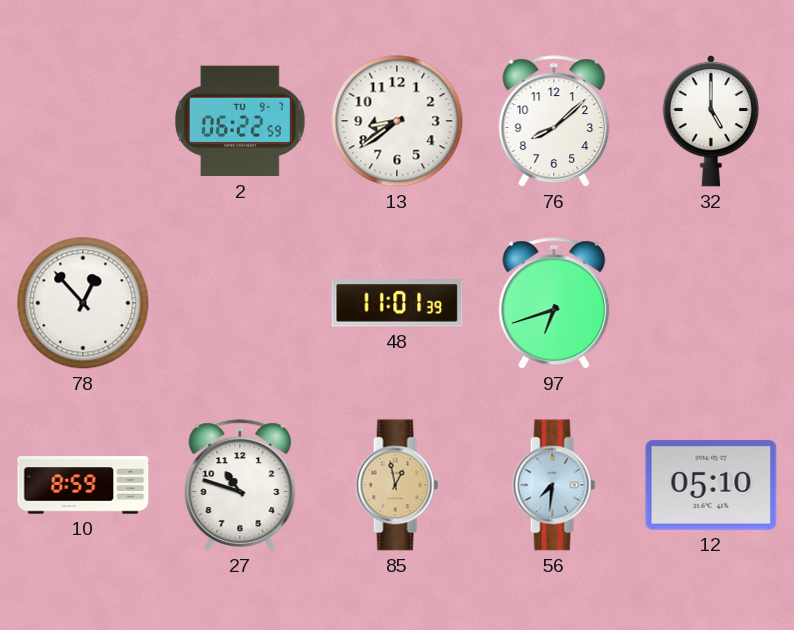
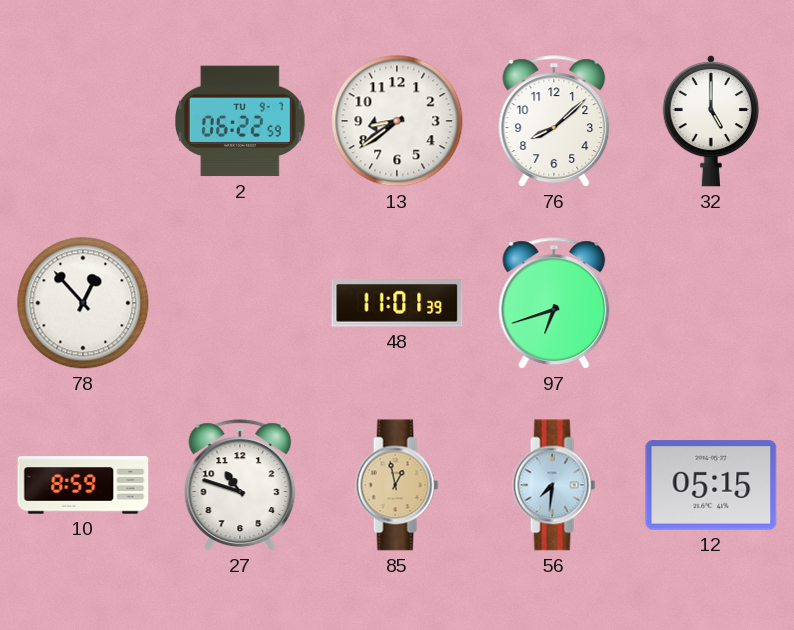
12: 05:10 -> 05:15 (711, 485)
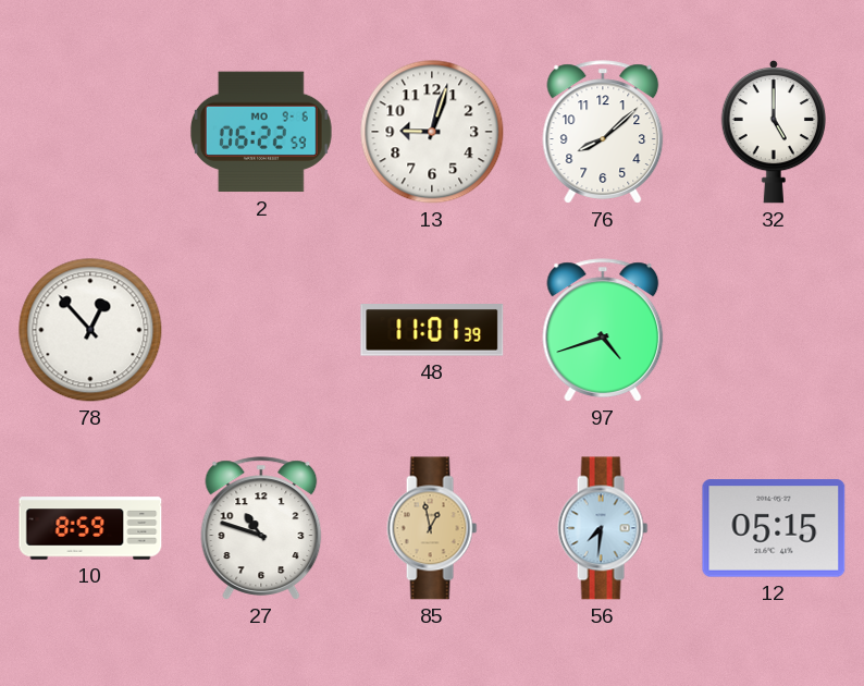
2 date: TU 9-7 -> MO 9-6 (261, 132)
13: 8:39 -> 9:03 (432, 132)
97: 6:42 -> 4:42 (603, 330)
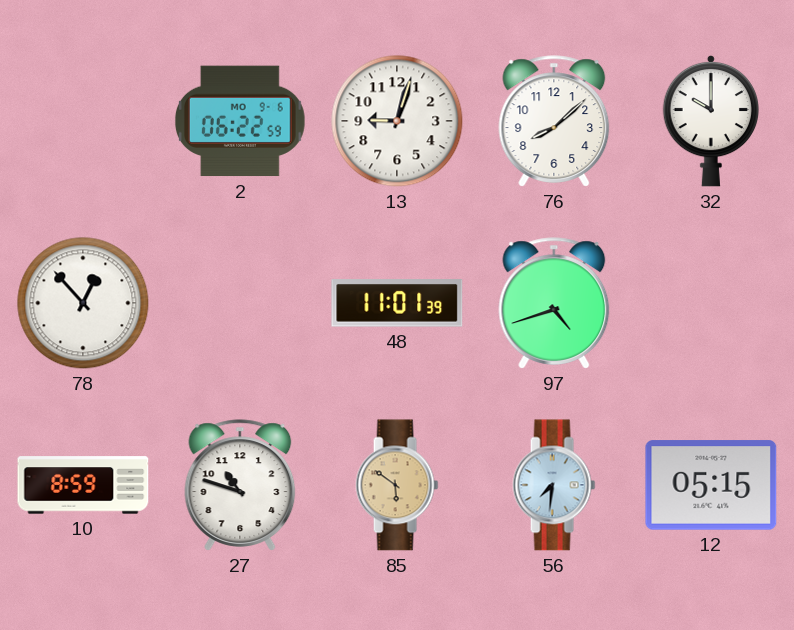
32: 5:00 -> 10:00 (710, 121)
85: 12:58 -> 5:51 (397, 485)
